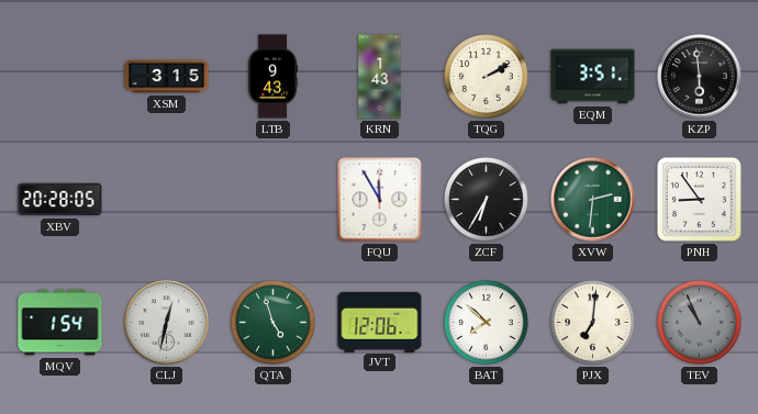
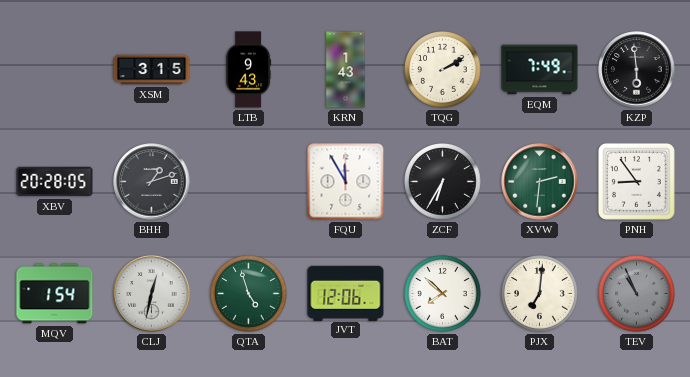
EQM: 3:51 -> 7:49 (540, 70)
BHH: none -> 1:12 (152, 182)
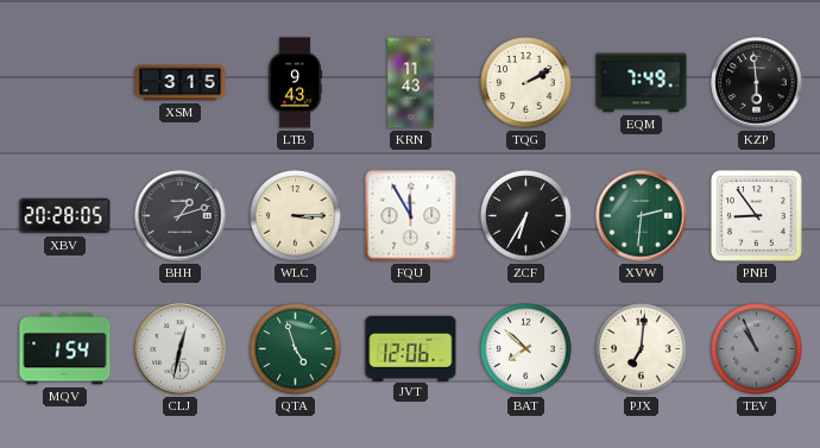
KRN: 1:43 -> 11:43 (411, 83)
WLC: none -> 3:15 (296, 216)
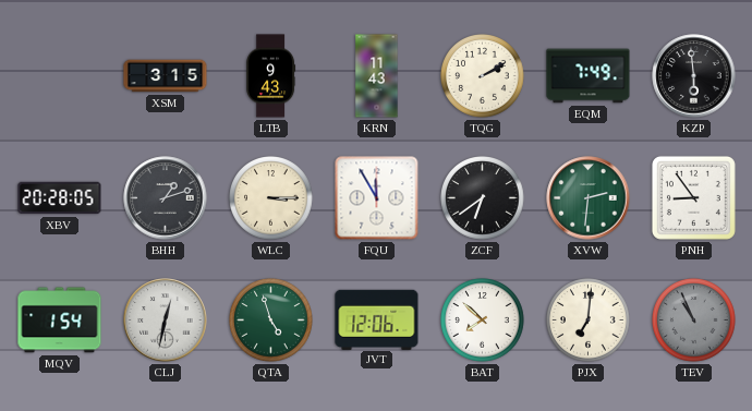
ZCF: 6:35 -> 6:39 (483, 198)
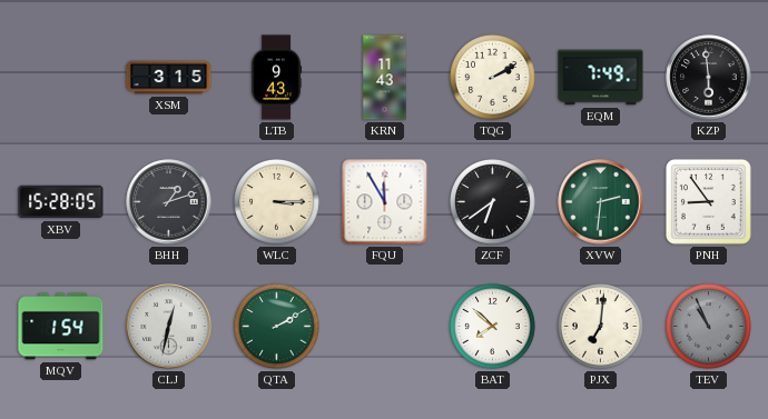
XBV: 20:28 -> 15:28 (61, 202)
QTA: 4:57 -> 2:10 (277, 327)
JVT: 12:06 -> none (377, 319)
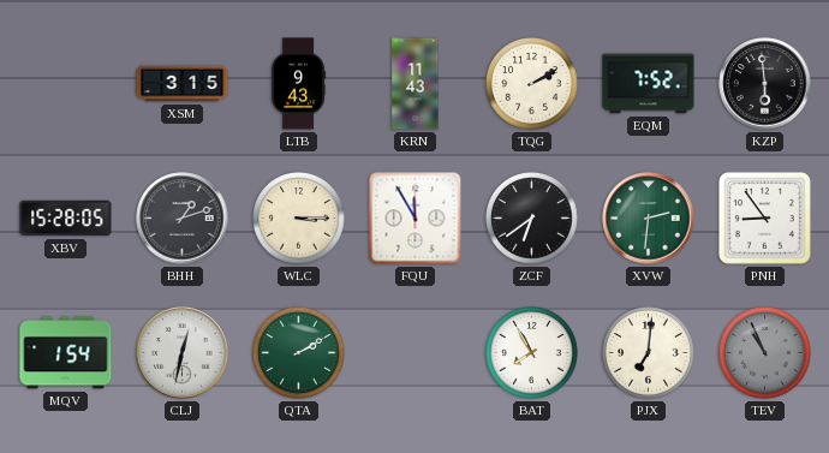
EQM: 7:49 -> 7:52 (649, 84)
BAT: 7:52 -> 7:55 (532, 353)
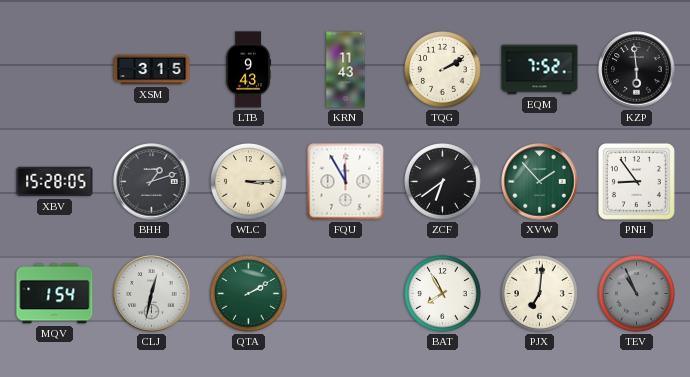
XVW: 2:31 -> 1:53 (540, 182)
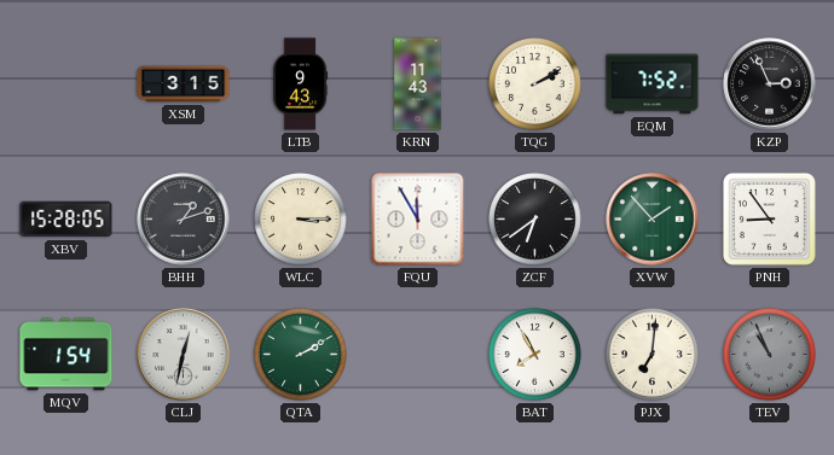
KZP: 5:59 -> 2:56 (770, 84)
